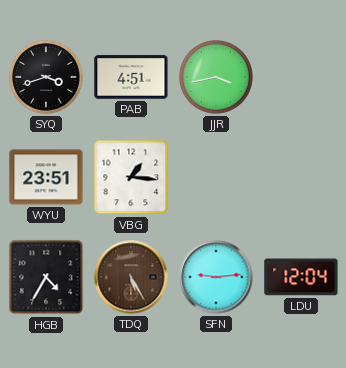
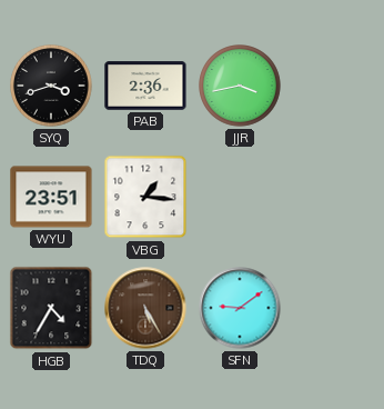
PAB: 4:51 -> 2:36 (145, 86)
SFN: 9:14 -> 9:09 (240, 308)
LDU: 12:04 -> none (301, 277)
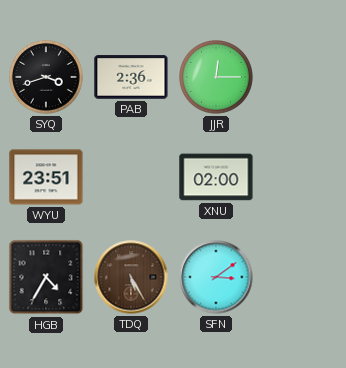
JJR: 3:43 -> 12:15 (217, 78)
VBG: 1:16 -> none (145, 197)
XNU: none -> 02:00 (216, 177)
SFN: 9:09 -> 3:09 (216, 277)
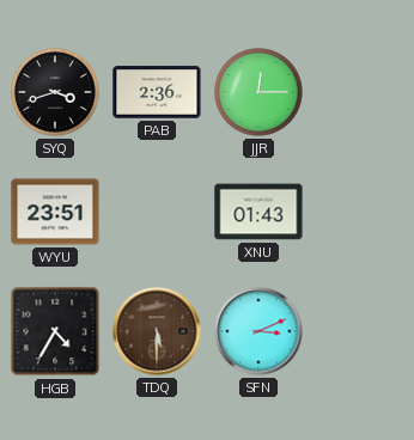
XNU: 02:00 -> 01:43 (258, 212)
TDQ: 5:25 -> 5:30 (157, 331)
SFN: 3:09 -> 3:11 (258, 331)
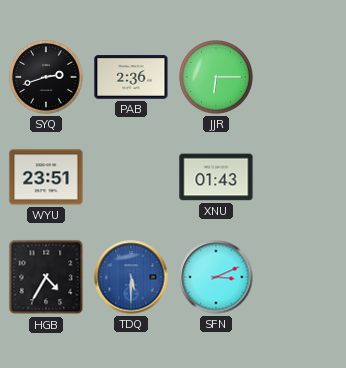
SYQ: 3:42 -> 2:42 (47, 78)
JJR: 12:15 -> 6:15 (217, 78)
TDQ dial: brown -> blue (131, 277)
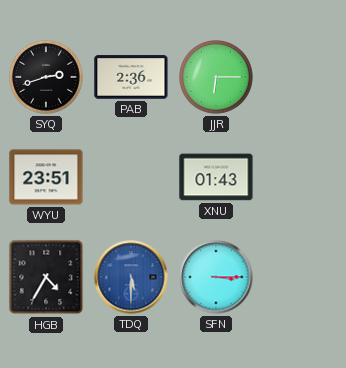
SFN: 3:11 -> 3:15 (216, 277)
